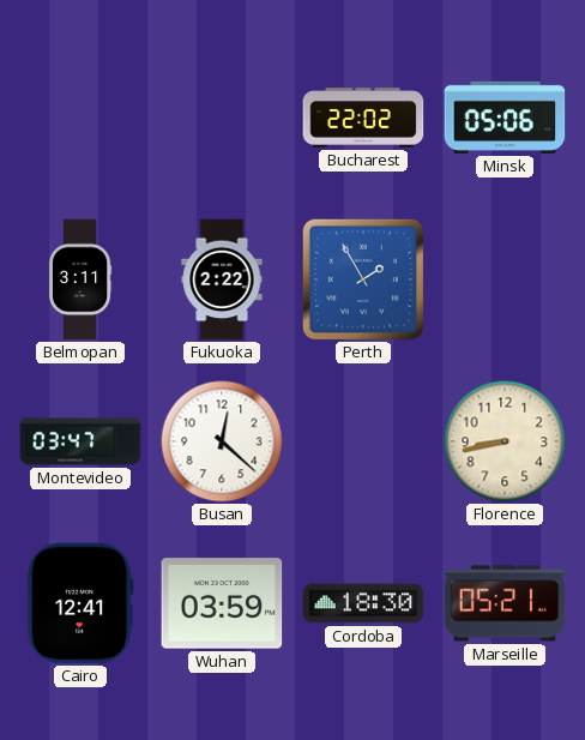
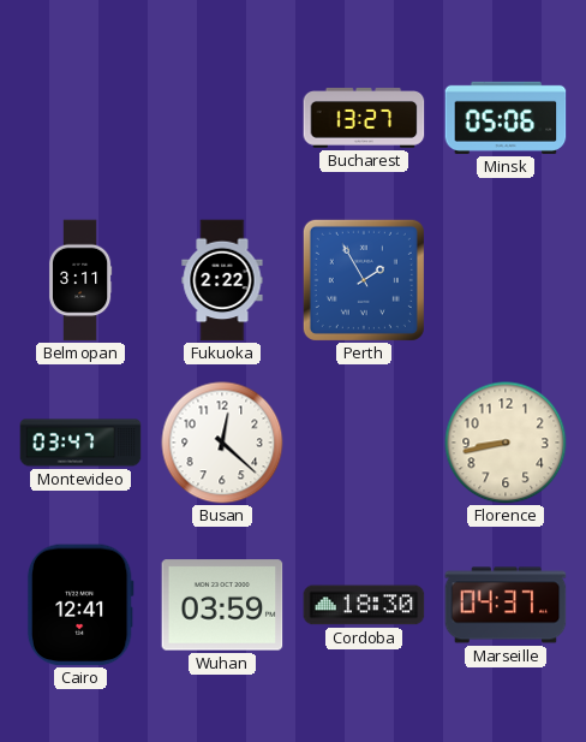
Bucharest: 22:02 -> 13:27 (364, 118)
Marseille: 05:21 -> 04:37 (506, 605)
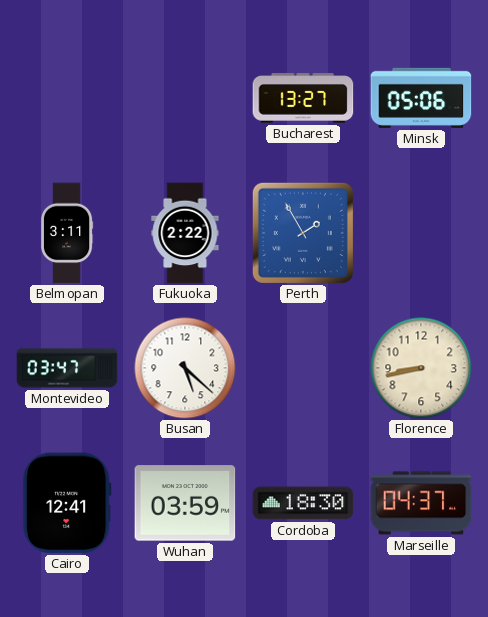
Busan: 12:22 -> 5:22 (185, 368)
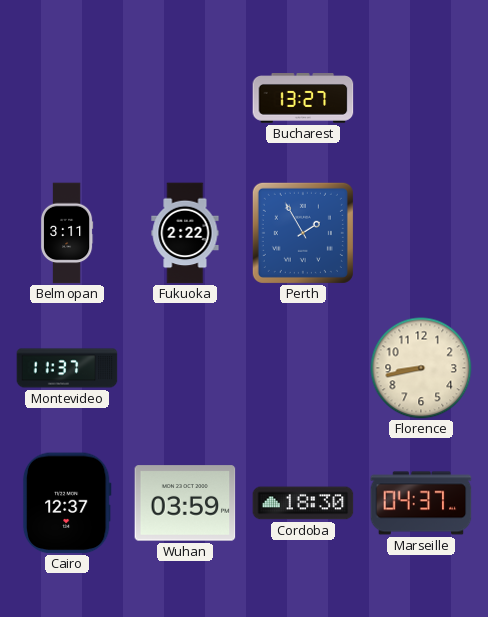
Minsk: 05:06 -> none (421, 98)
Montevideo: 03:47 -> 11:37 (67, 368)
Busan: 5:22 -> none (185, 368)
Cairo: 12:41 -> 12:37 (67, 503)
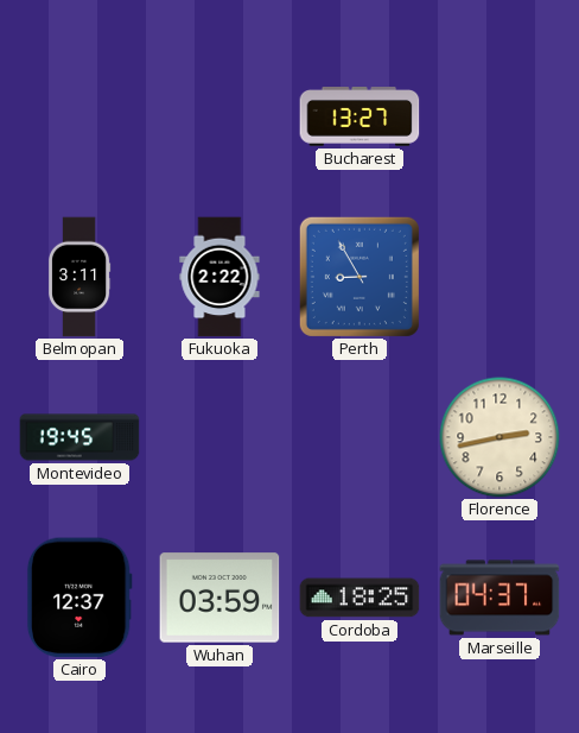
Perth: 1:55 -> 8:55 (360, 277)
Montevideo: 11:37 -> 19:45 (79, 437)
Florence: 8:43 -> 2:43 (500, 437)
Cordoba: 18:30 -> 18:25 (360, 598)
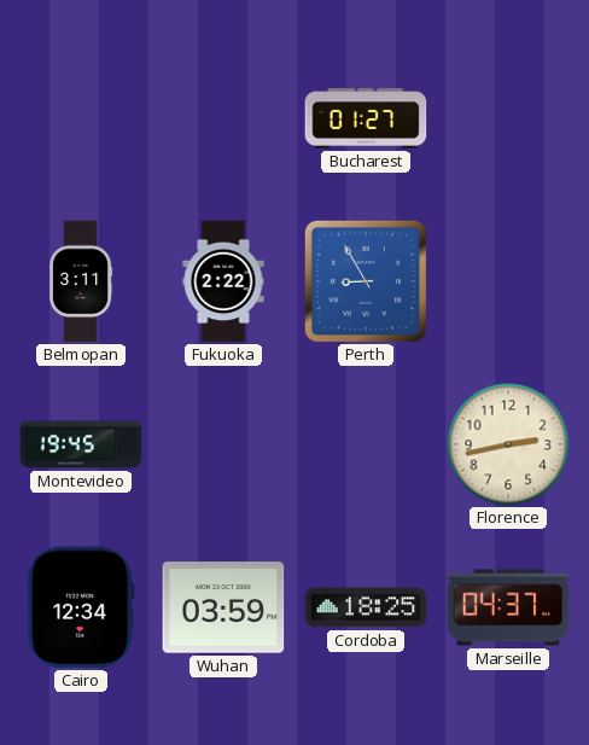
Bucharest: 13:27 -> 01:27 (366, 118)
Cairo: 12:37 -> 12:34 (81, 607)
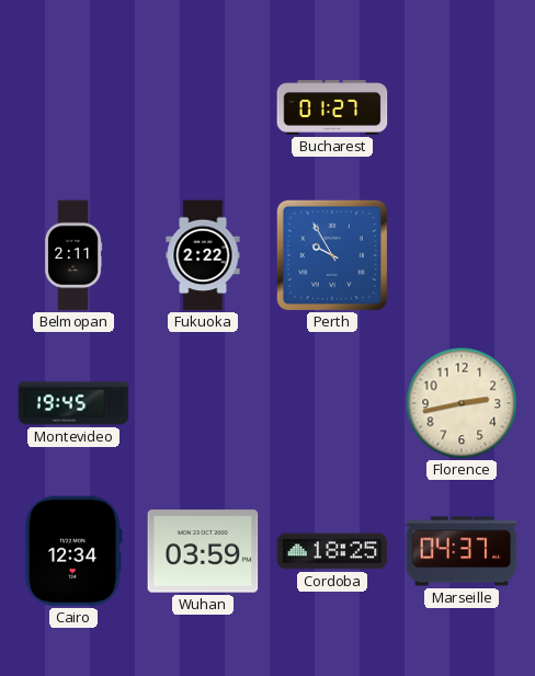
Belmopan: 3:11 -> 2:11 (73, 255)
Perth: 8:55 -> 9:55 (332, 255)
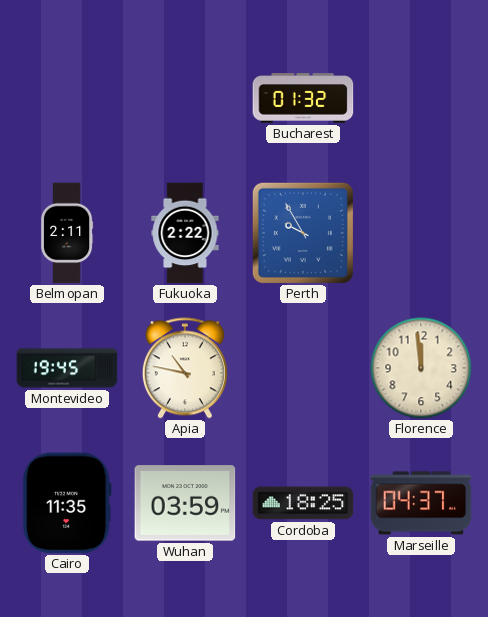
Bucharest: 01:27 -> 01:32 (303, 98)
Apia: none -> 10:47 (185, 368)
Florence: 2:43 -> 11:59 (421, 368)
Cairo: 12:34 -> 11:35 (67, 503)
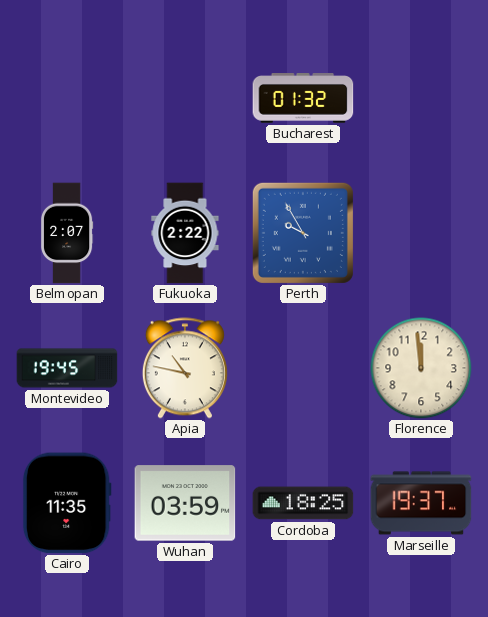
Belmopan: 2:11 -> 2:07 (67, 233)
Marseille: 04:37 -> 19:37 (421, 503)
